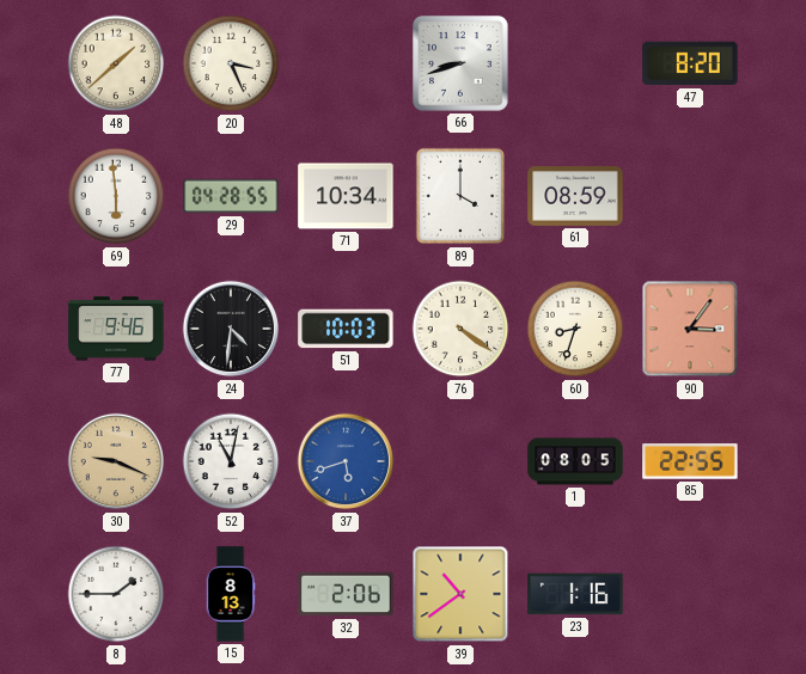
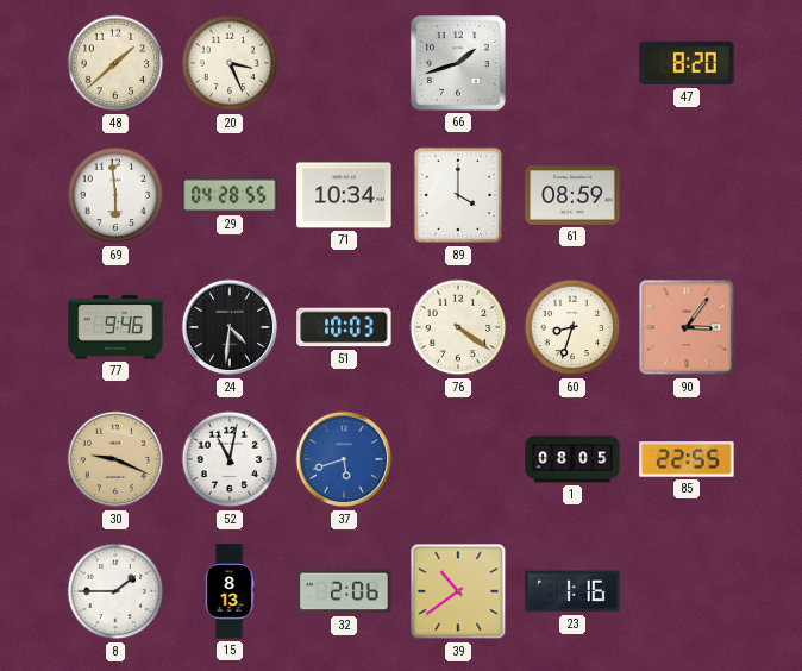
66: 8:42 -> 1:42 (459, 64)
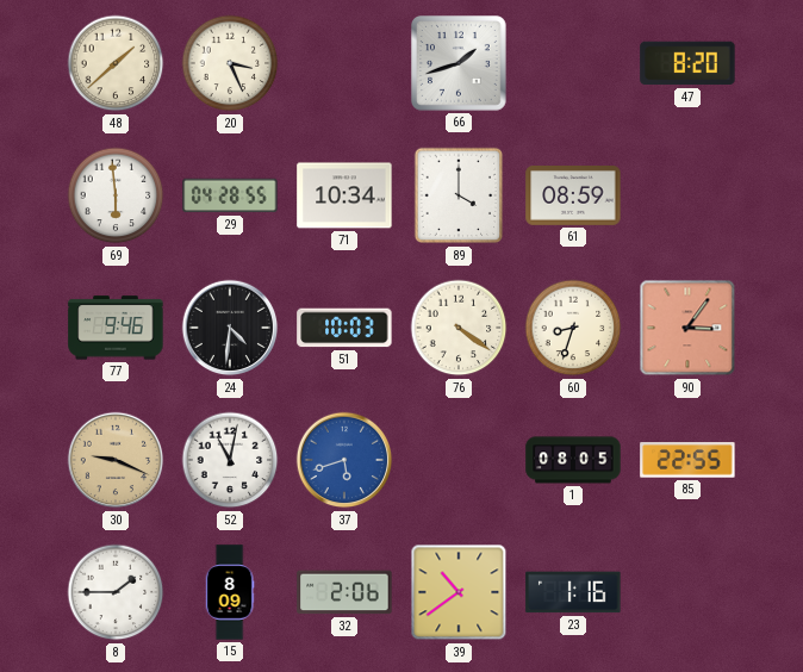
15: 8:13 -> 8:09 (230, 592)
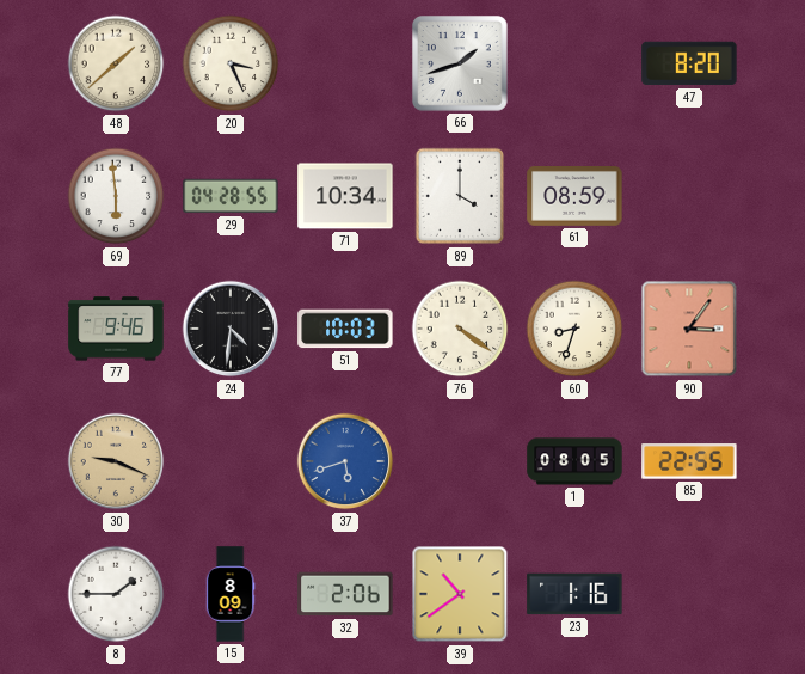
52: 11:02 -> none (230, 460)
